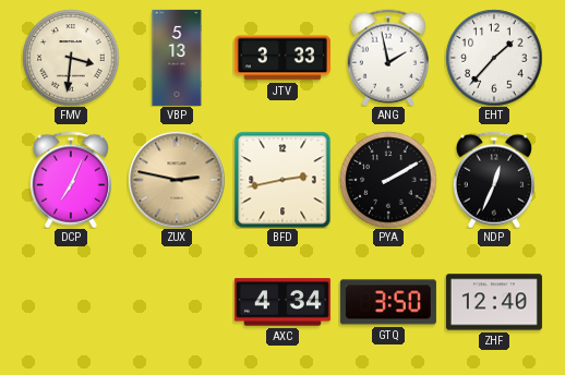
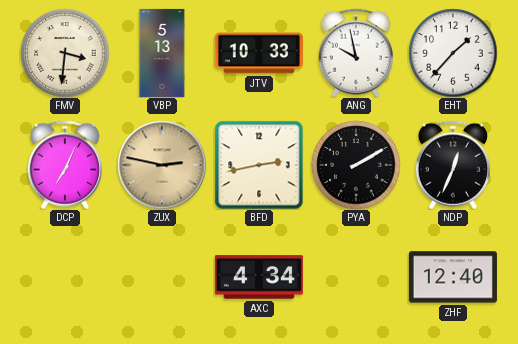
JTV: 3:33 -> 10:33 (259, 53)
ANG: 1:58 -> 9:58 (356, 53)
GTQ: 3:50 -> none (388, 302)
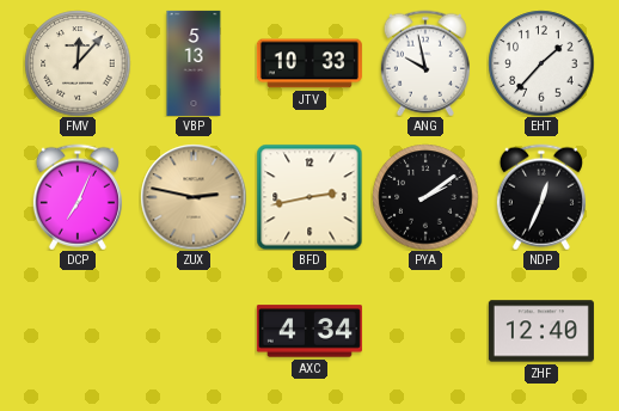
FMV: 3:31 -> 12:07 (78, 63)
PYA: 2:10 -> 2:09 (425, 197)
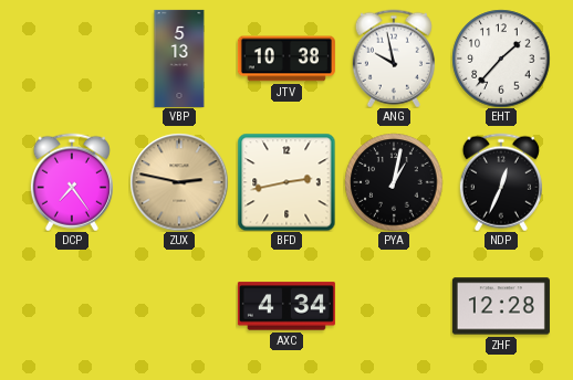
FMV: 12:07 -> none (78, 63)
JTV: 10:33 -> 10:38 (286, 59)
DCP: 7:04 -> 7:24 (72, 182)
PYA: 2:09 -> 1:02 (394, 182)
ZHF: 12:40 -> 12:28 (501, 306)
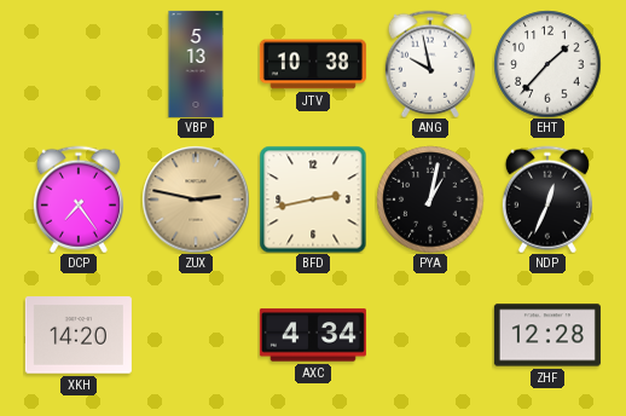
XKH: none -> 14:20 (79, 335)
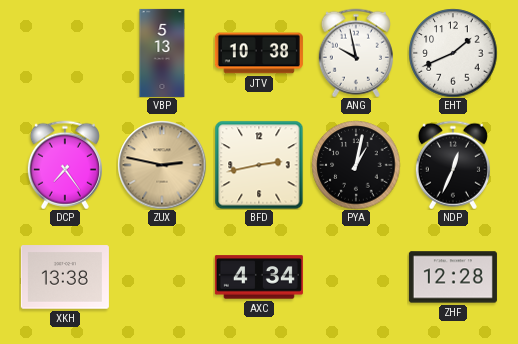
EHT: 1:37 -> 1:41 (453, 53)
XKH: 14:20 -> 13:38 (65, 277)
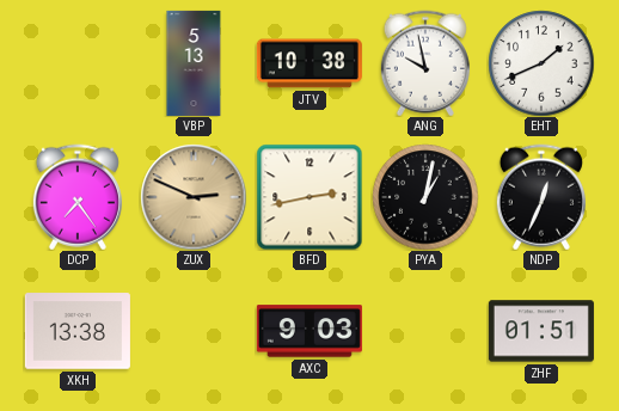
ZUX: 2:47 -> 2:49 (194, 197)
AXC: 4:34 -> 9:03 (309, 331)
ZHF: 12:28 -> 01:51 (541, 331)
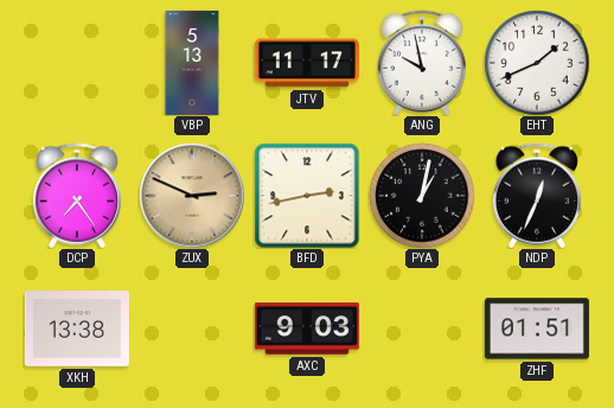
JTV: 10:38 -> 11:17 (307, 63)
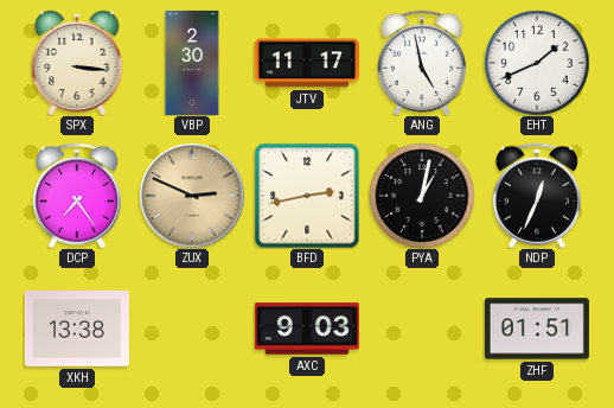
SPX: none -> 3:16 (77, 62)
VBP: 5:13 -> 2:30 (192, 63)
ANG: 9:58 -> 4:58 (422, 63)
